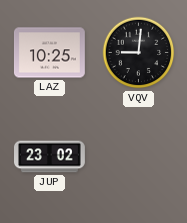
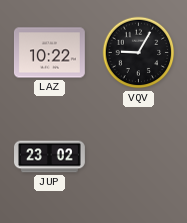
LAZ: 10:25 -> 10:22 (50, 53)
VQV: 9:01 -> 9:05 (139, 53)
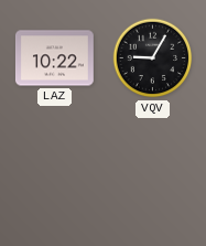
JUP: 23:02 -> none (50, 157)
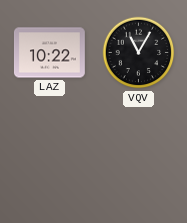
VQV: 9:05 -> 11:05 (139, 53)
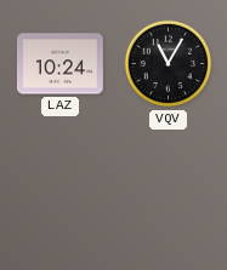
LAZ: 10:22 -> 10:24 (61, 64)
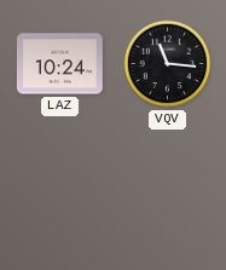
VQV: 11:05 -> 11:16 (168, 64)
